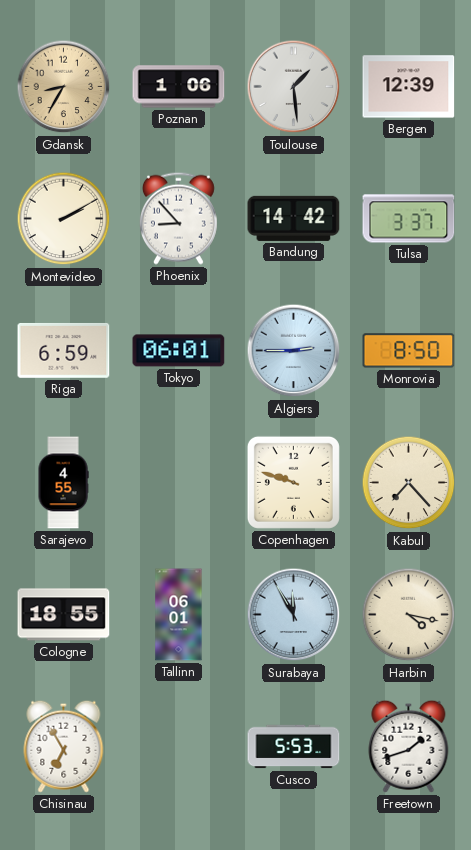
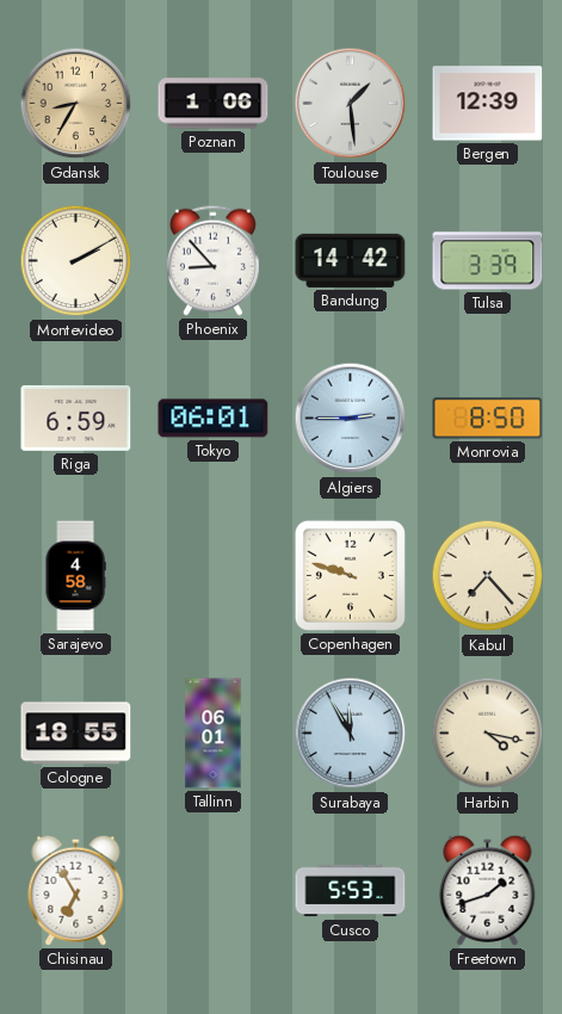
Tulsa: 3:37 -> 3:39 (488, 261)
Sarajevo: 4:55 -> 4:58 (75, 576)
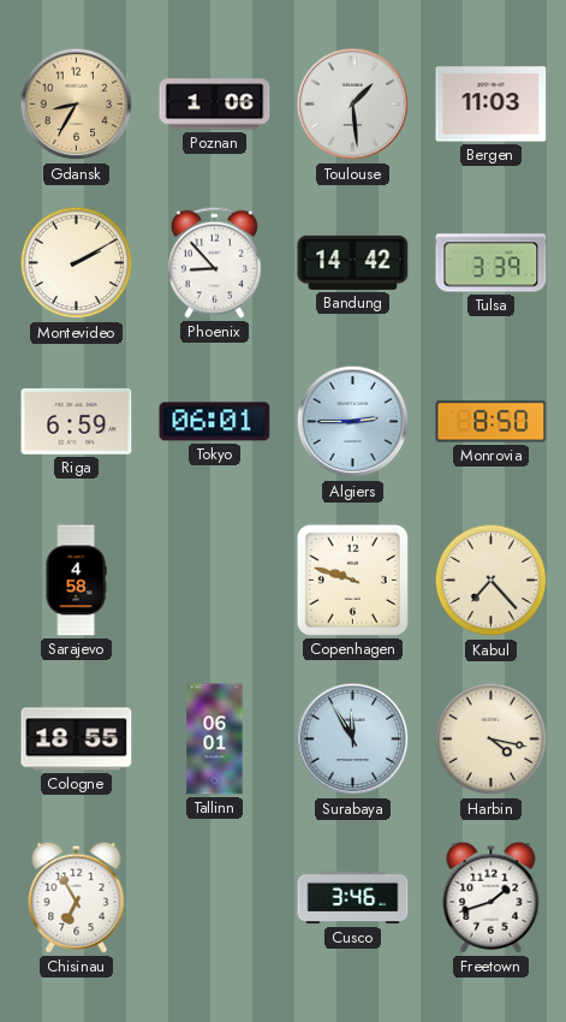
Bergen: 12:39 -> 11:03 (491, 105)
Cusco: 5:53 -> 3:46 (353, 898)
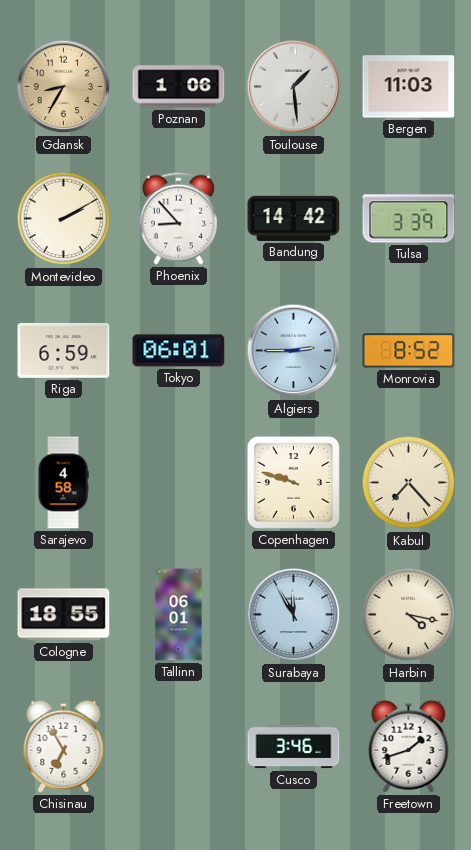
Monrovia: 8:50 -> 8:52 (409, 351)
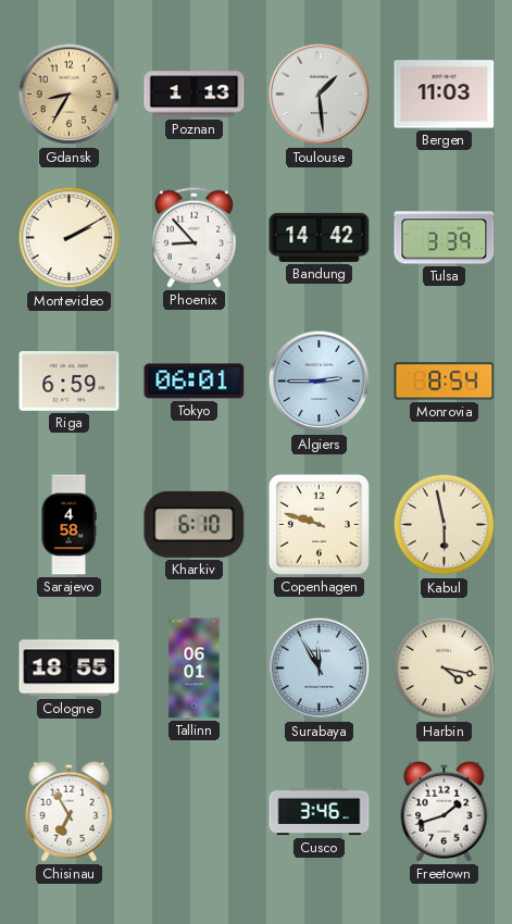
Poznan: 1:06 -> 1:13 (195, 95)
Monrovia: 8:52 -> 8:54 (445, 382)
Kharkiv: none -> 6:10 (195, 524)
Kabul: 7:23 -> 5:58 (445, 525)
